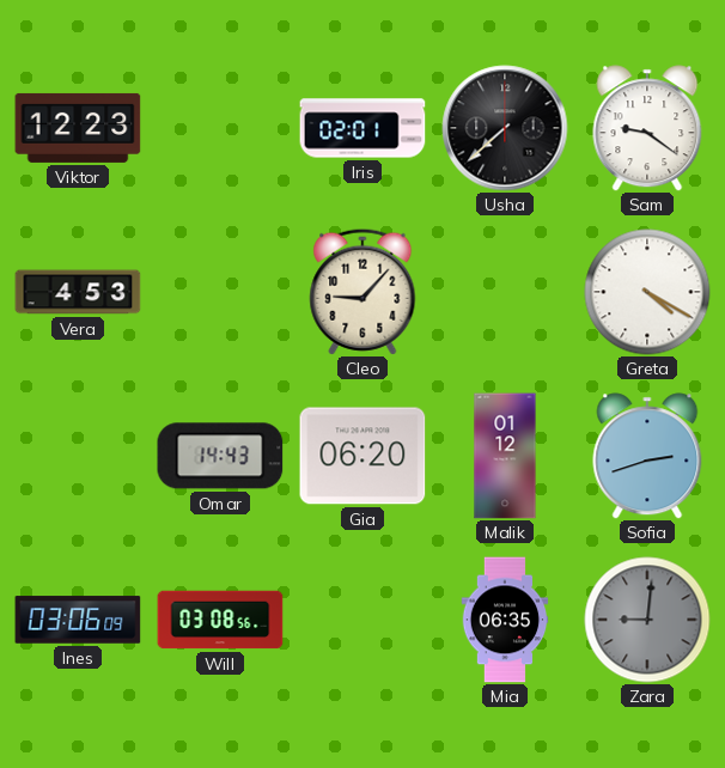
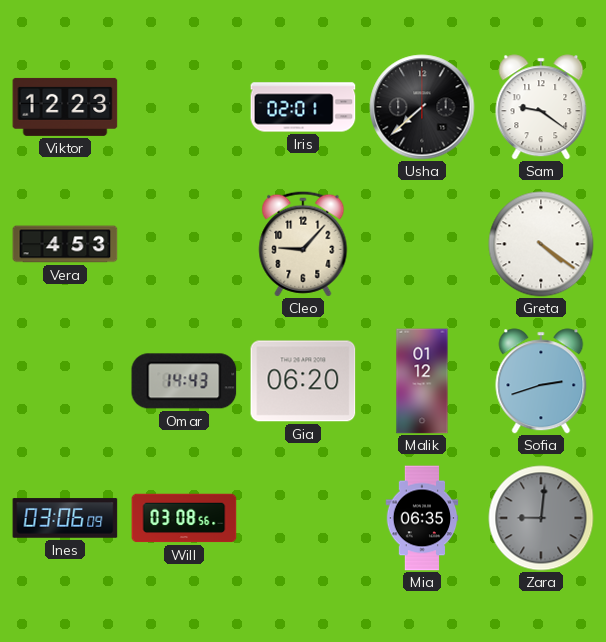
Greta: 4:20 -> 4:21 (541, 244)
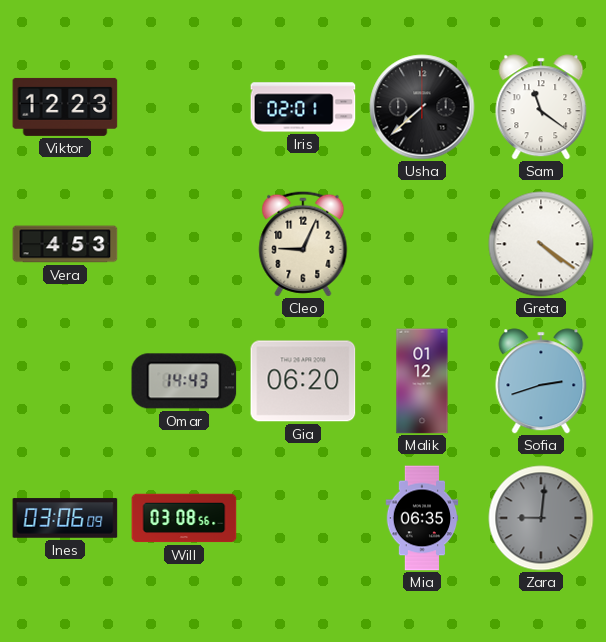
Sam: 9:21 -> 11:21 (541, 107)
Cleo: 9:07 -> 9:04 (303, 244)
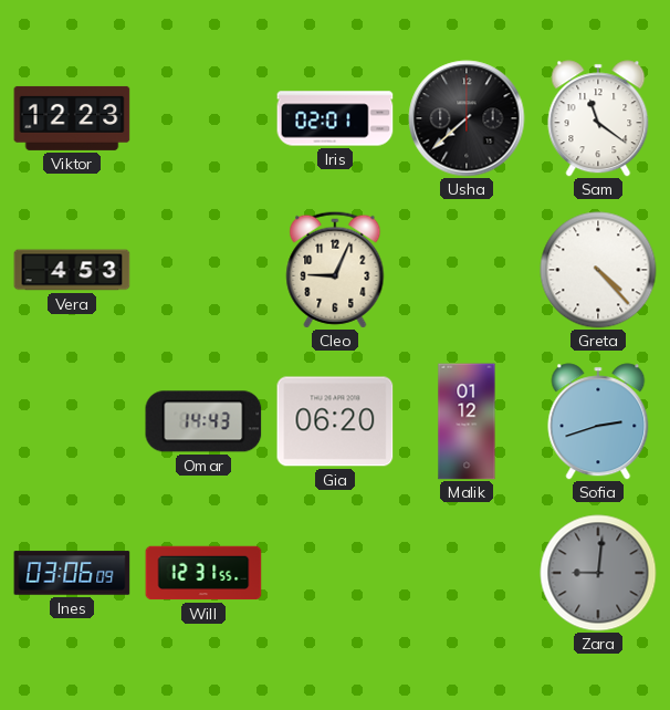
Greta: 4:21 -> 4:23 (598, 270)
Will: 03:08 -> 12:31 (203, 573)
Mia: 06:35 -> none (422, 518)
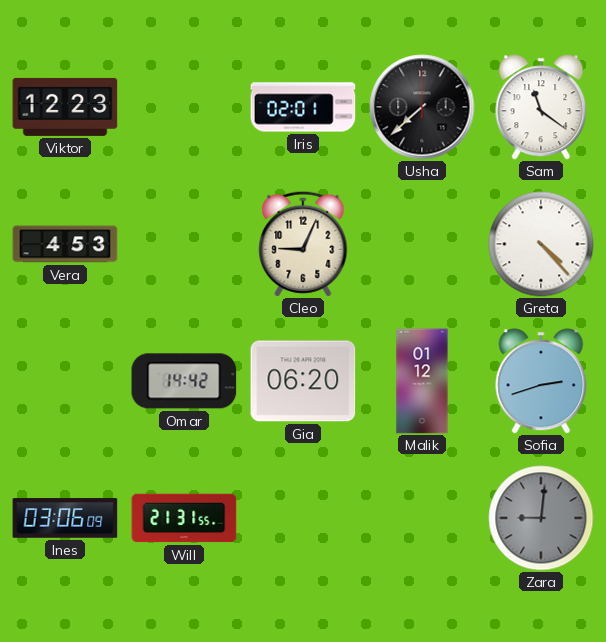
Omar: 14:43 -> 14:42 (184, 381)
Will: 12:31 -> 21:31 (184, 518)
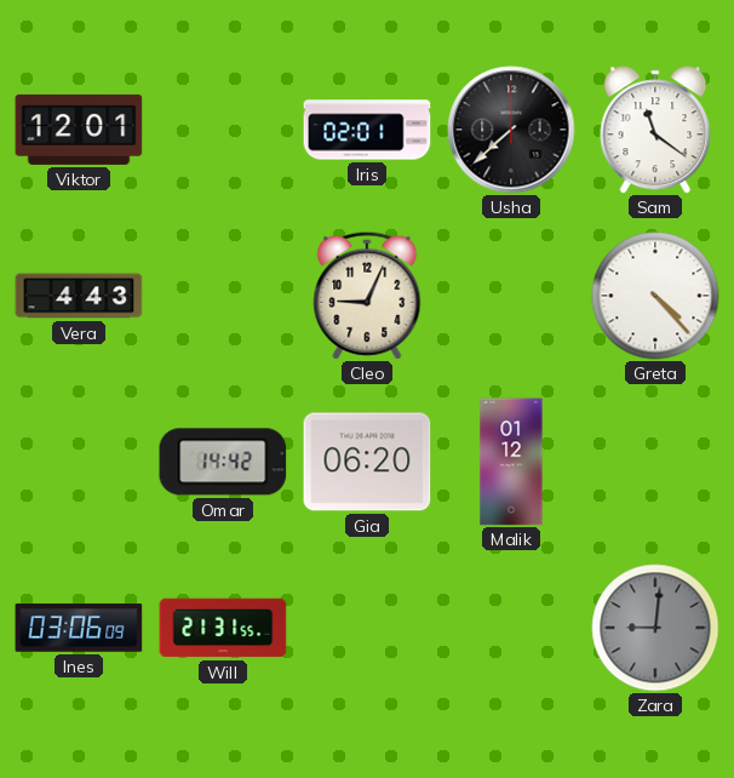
Viktor: 12:23 -> 12:01 (79, 130)
Vera: 4:53 -> 4:43 (79, 296)
Sofia: 2:42 -> none (541, 381)
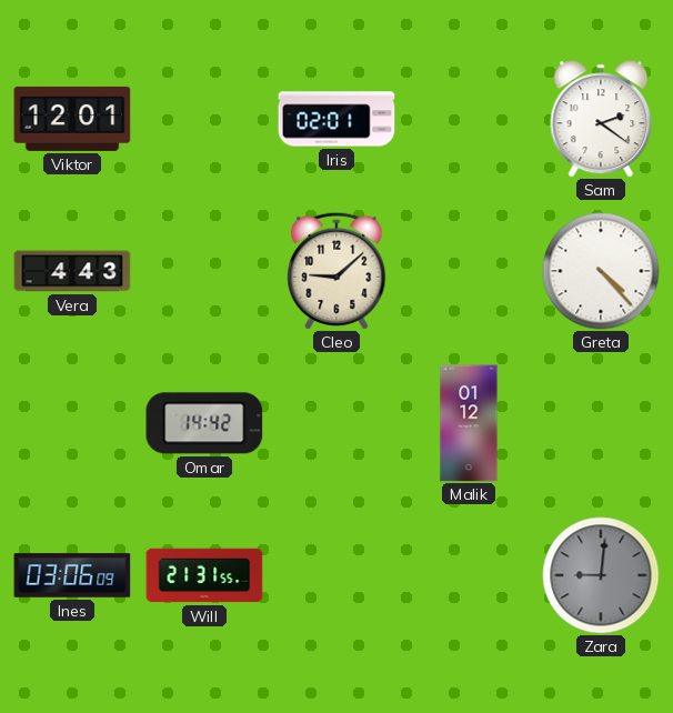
Usha: 7:38 -> none (511, 130)
Sam: 11:21 -> 2:21 (601, 119)
Cleo: 9:04 -> 9:08 (336, 271)
Gia: 06:20 -> none (367, 462)
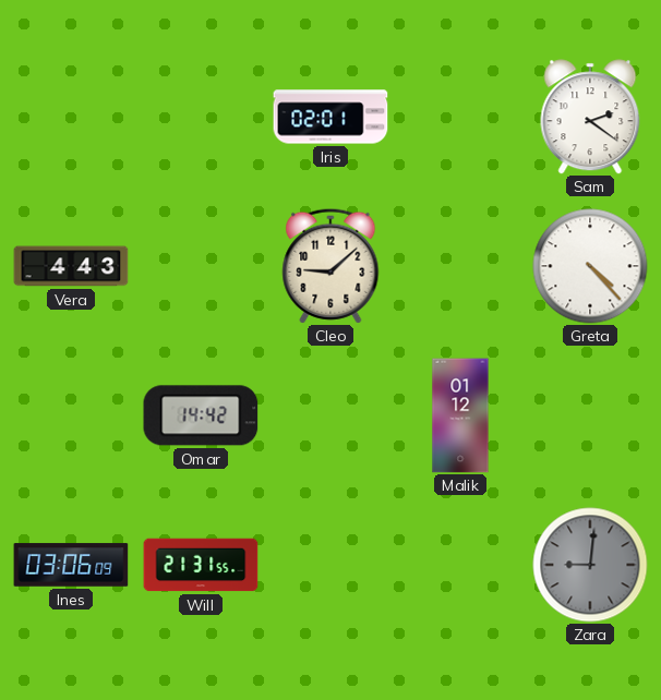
Viktor: 12:01 -> none (72, 119)
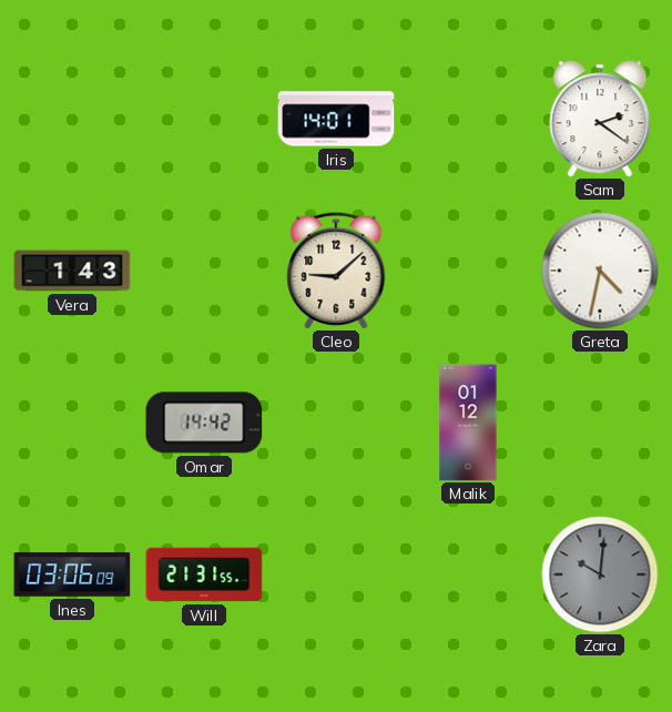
Iris: 02:01 -> 14:01 (336, 119)
Vera: 4:43 -> 1:43 (72, 271)
Greta: 4:23 -> 4:32 (600, 271)
Zara: 9:01 -> 10:01 (600, 574)
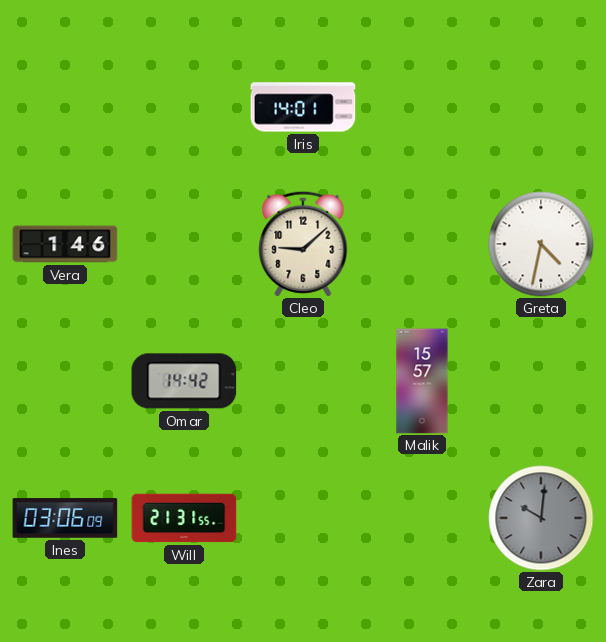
Sam: 2:21 -> none (600, 119)
Vera: 1:43 -> 1:46 (65, 244)
Malik: 01:12 -> 15:57 (422, 381)
